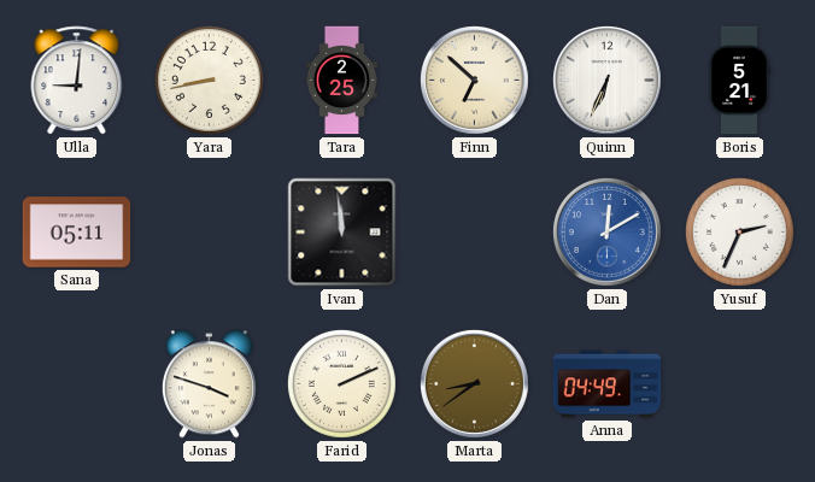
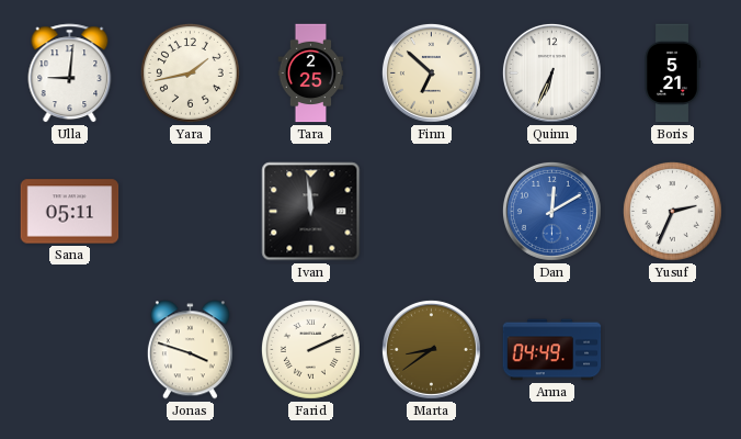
Yara: 8:43 -> 1:43 (190, 72)
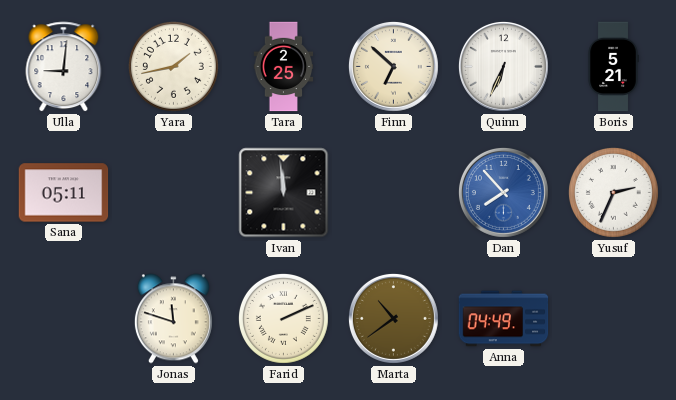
Dan: 12:10 -> 7:53 (503, 192)
Jonas: 3:48 -> 11:48 (173, 319)
Marta: 8:39 -> 10:39 (393, 318)
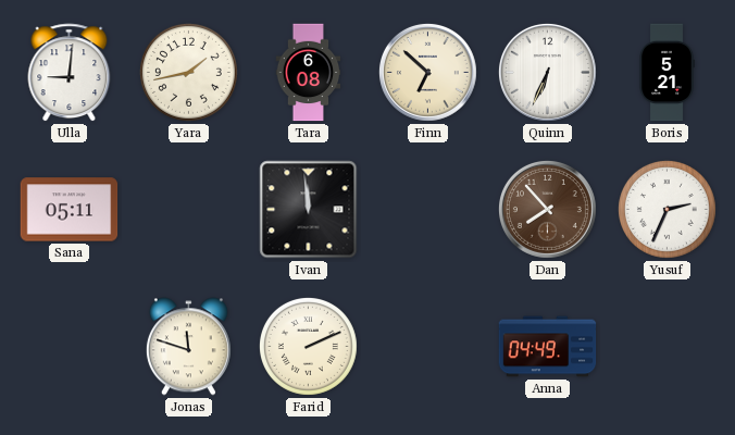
Tara: 2:25 -> 6:08 (309, 73)
Dan dial: blue -> brown (547, 209)
Marta: 10:39 -> none (393, 318)
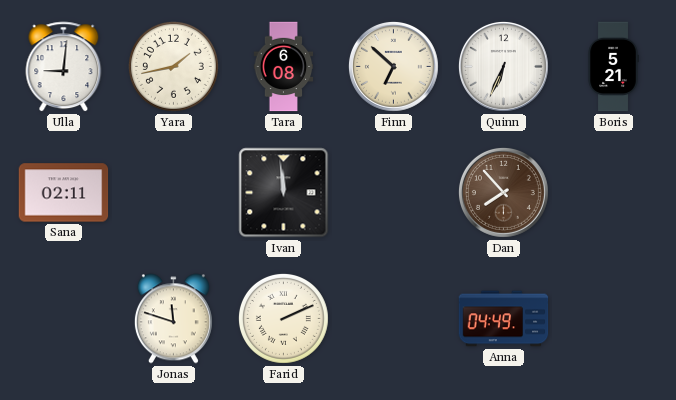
Sana: 05:11 -> 02:11 (64, 193)
Yusuf: 2:34 -> none (667, 209)
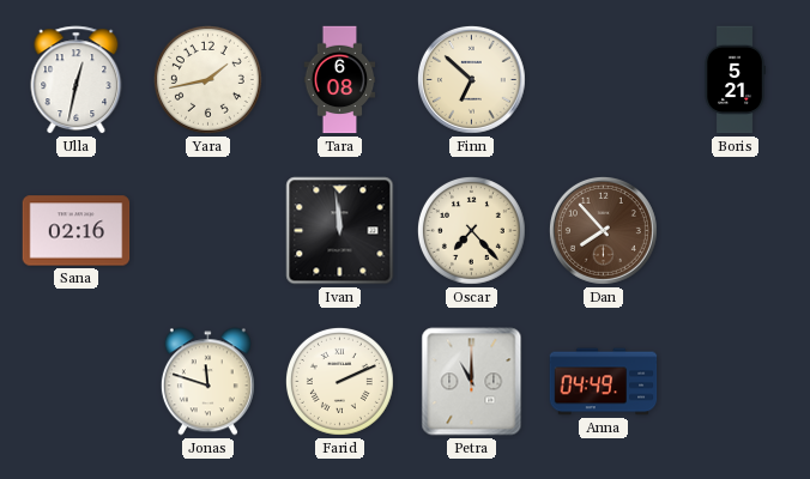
Ulla: 9:01 -> 12:32 (77, 80)
Quinn: 6:34 -> none (503, 66)
Sana: 02:11 -> 02:16 (77, 231)
Oscar: none -> 7:23 (471, 230)
Petra: none -> 11:00 (472, 382)
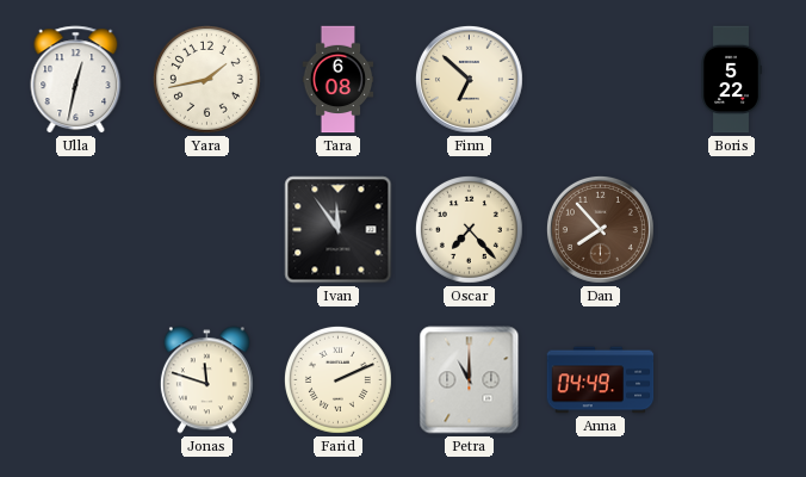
Boris: 5:21 -> 5:22 (731, 80)
Sana: 02:16 -> none (77, 231)
Ivan: 11:59 -> 11:54 (339, 230)
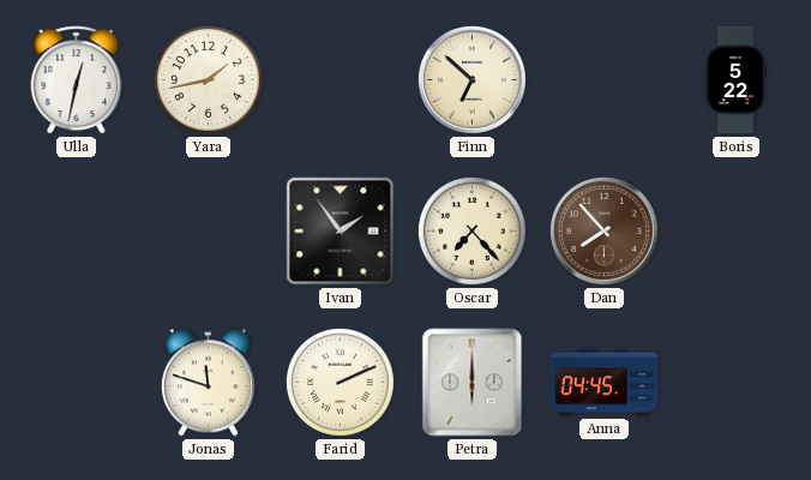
Tara: 6:08 -> none (339, 80)
Ivan: 11:54 -> 1:54 (341, 232)
Petra: 11:00 -> 6:00 (473, 383)
Anna: 04:49 -> 04:45 (605, 383)
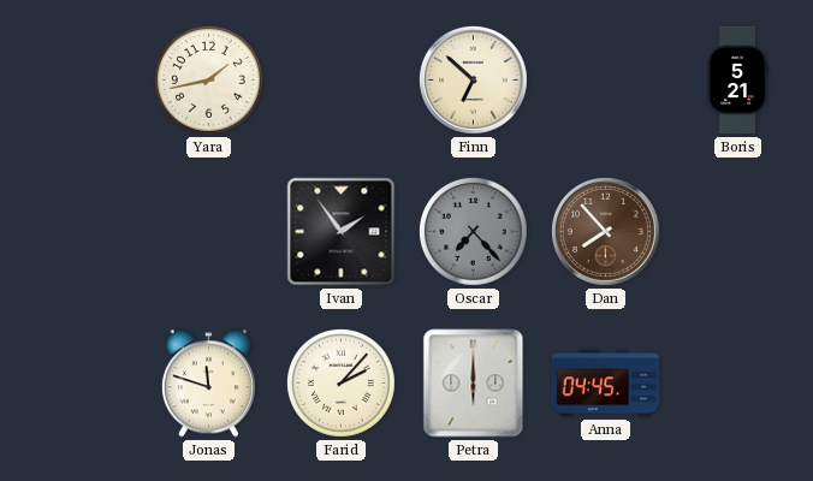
Ulla: 12:32 -> none (77, 80)
Boris: 5:22 -> 5:21 (737, 81)
Oscar dial: cream -> grey (473, 231)
Farid: 2:11 -> 2:07 (340, 382)
